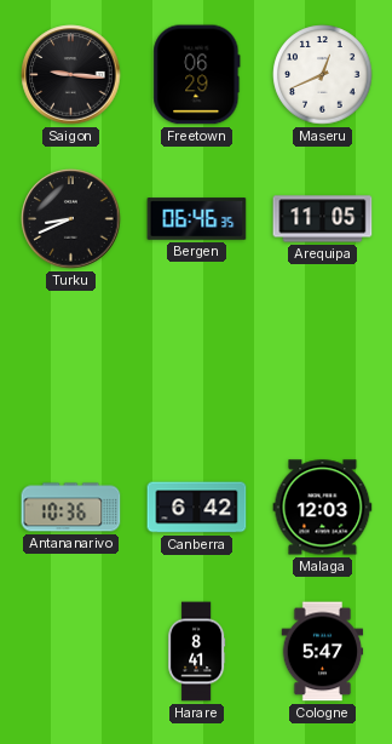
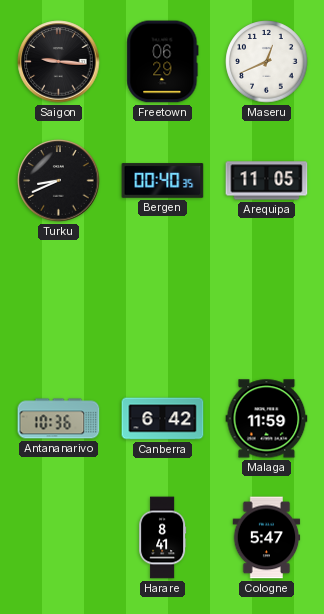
Bergen: 06:46 -> 00:40 (163, 181)
Malaga: 12:03 -> 11:59 (267, 419)
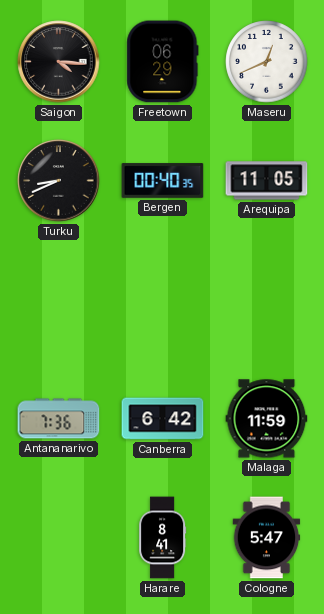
Saigon: 9:16 -> 4:16 (59, 62)
Antananarivo: 10:36 -> 7:36 (59, 419)
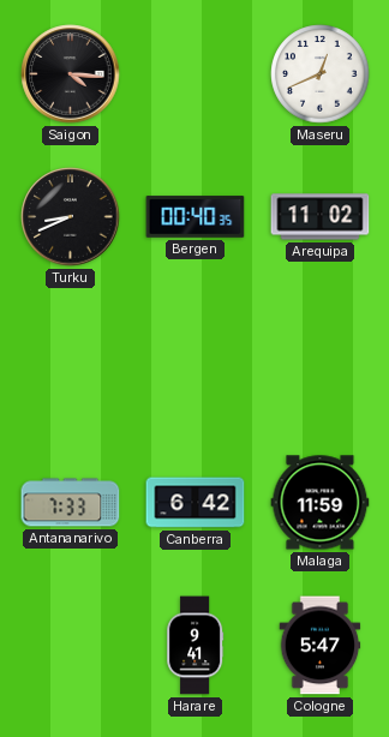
Freetown: 06:29 -> none (163, 62)
Arequipa: 11:05 -> 11:02 (321, 217)
Antananarivo: 7:36 -> 7:33 (71, 503)
Harare: 8:41 -> 9:41 (196, 646)
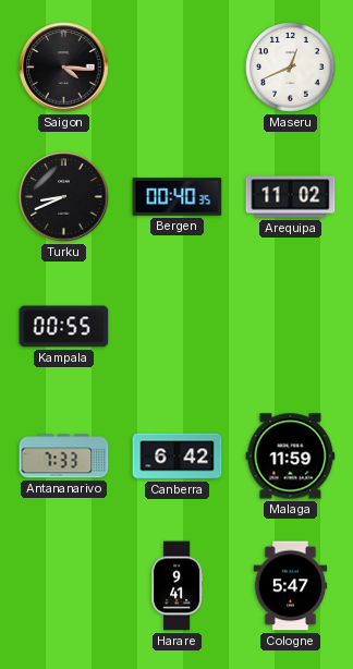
Kampala: none -> 00:55 (64, 327)
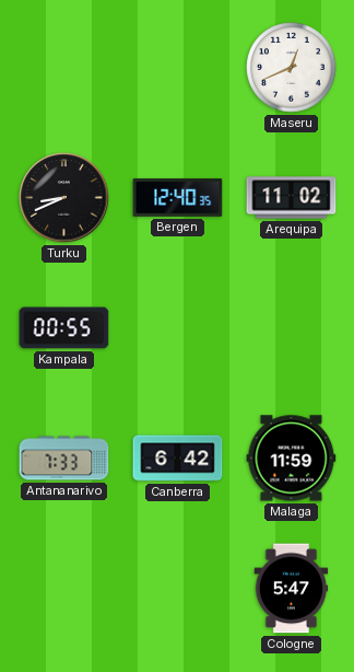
Saigon: 4:16 -> none (64, 68)
Bergen: 00:40 -> 12:40 (178, 198)
Harare: 9:41 -> none (178, 586)
